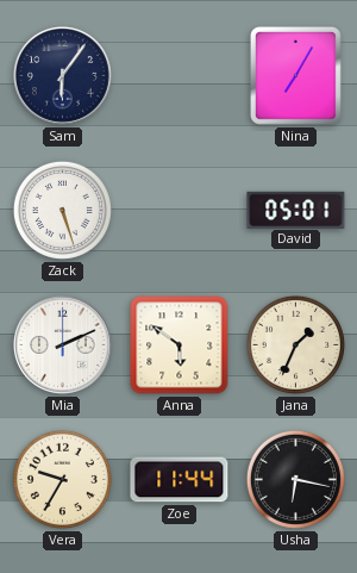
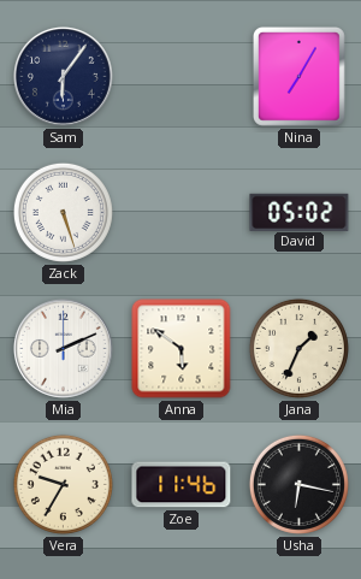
David: 05:01 -> 05:02 (300, 212)
Zoe: 11:44 -> 11:46 (182, 485)
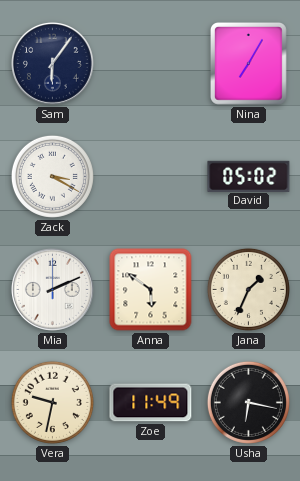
Zack: 5:27 -> 3:20 (52, 176)
Vera: 9:35 -> 9:32 (52, 402)
Zoe: 11:46 -> 11:49 (151, 403)
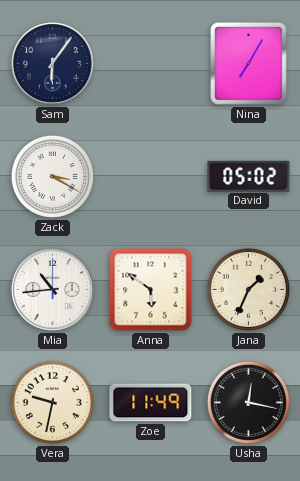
Mia: 2:11 -> 10:44 (52, 289)
Usha: 6:17 -> 12:17 (248, 402)
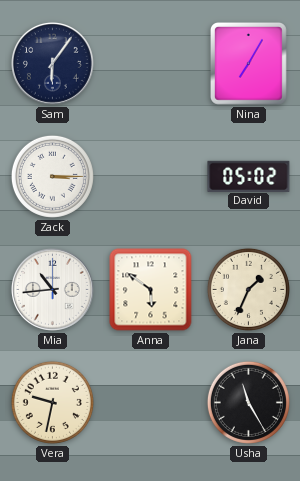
Zack: 3:20 -> 3:15 (52, 176)
Zoe: 11:49 -> none (151, 403)
Usha: 12:17 -> 11:25 (248, 402)
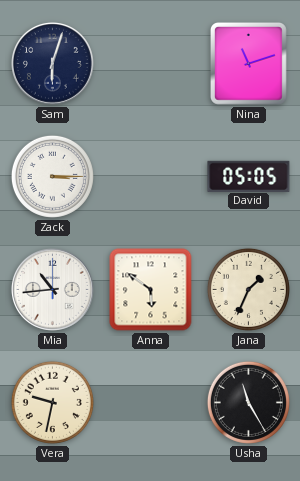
Sam: 6:06 -> 6:03 (52, 63)
Nina: 7:05 -> 11:12 (248, 63)
David: 05:02 -> 05:05 (249, 176)
